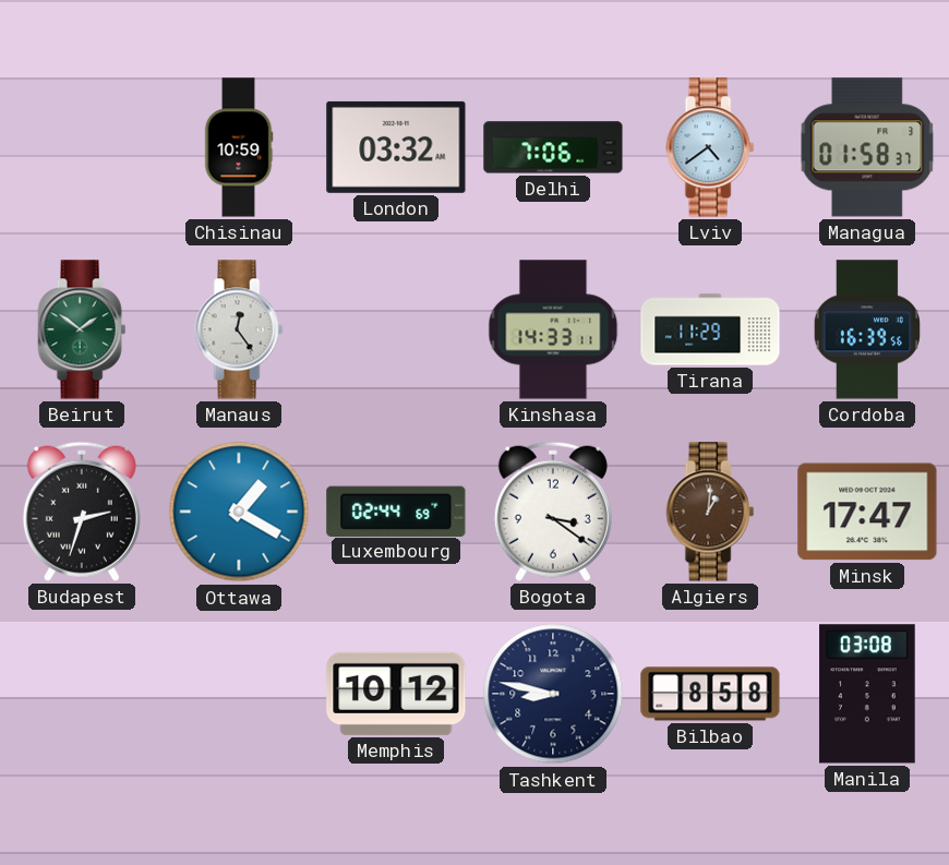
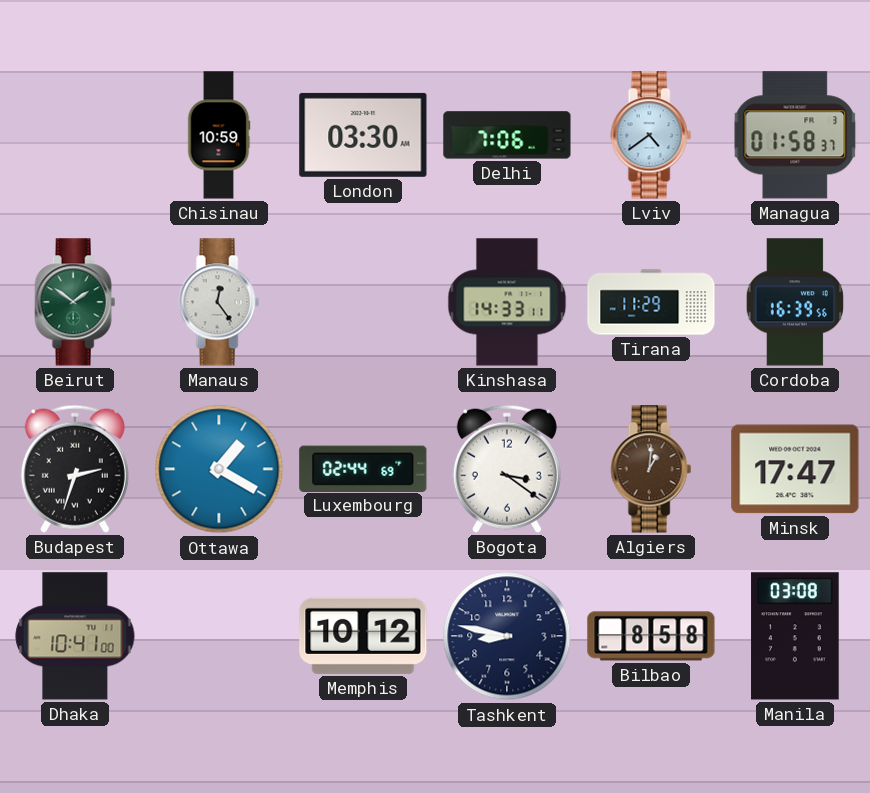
London: 03:32 -> 03:30 (363, 135)
Dhaka: none -> 10:41 (75, 636)
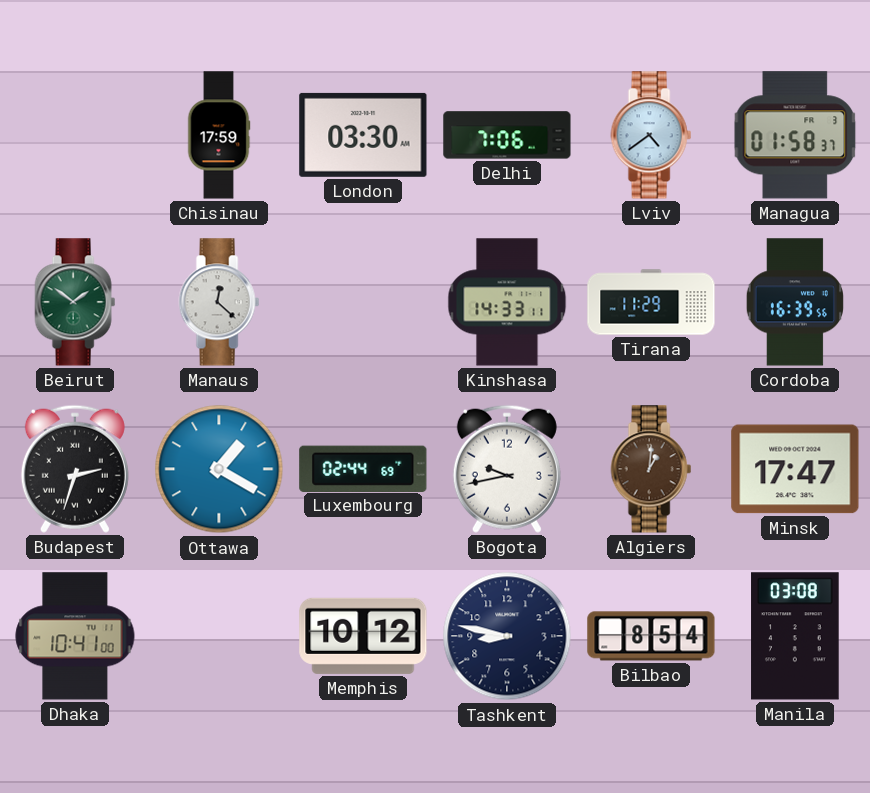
Chisinau: 10:59 -> 17:59 (219, 135)
Manaus: 12:24 -> 12:22 (219, 302)
Bogota: 3:21 -> 9:43 (507, 469)
Bilbao: 8:58 -> 8:54 (651, 636)
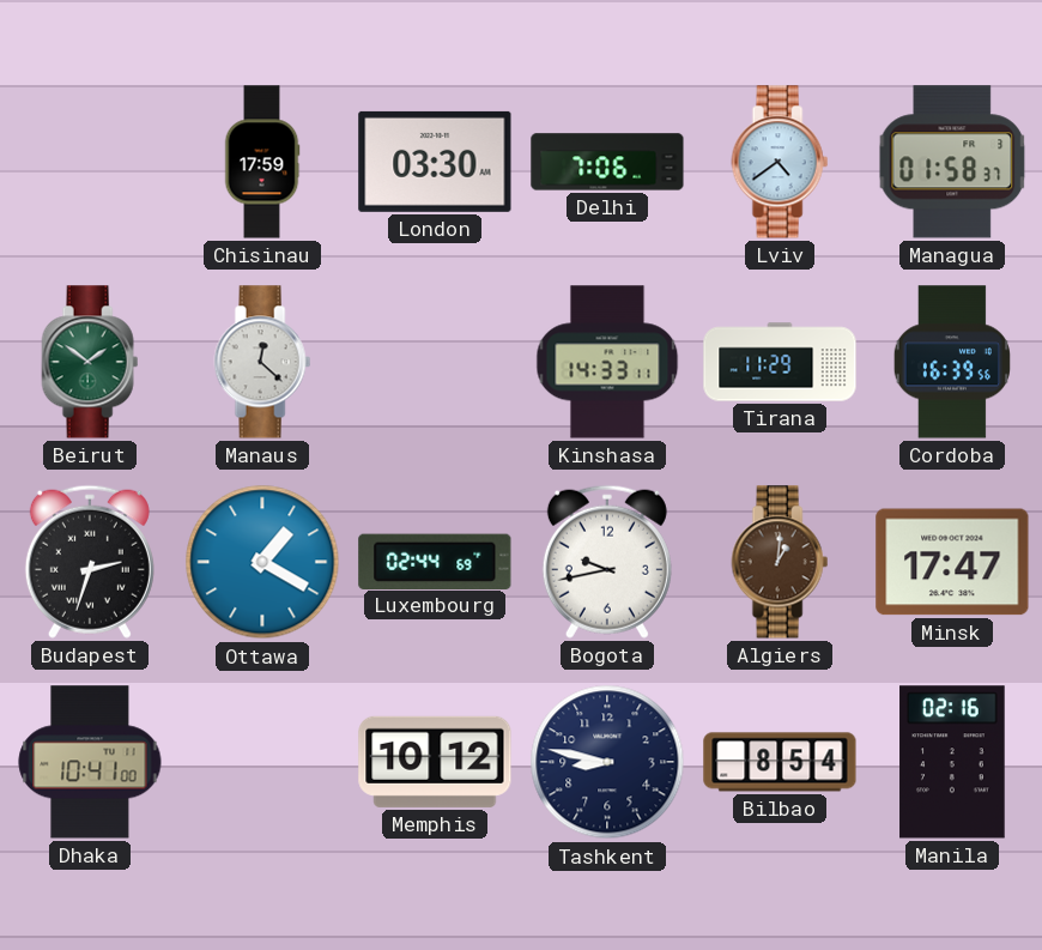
Manila: 03:08 -> 02:16 (952, 762)
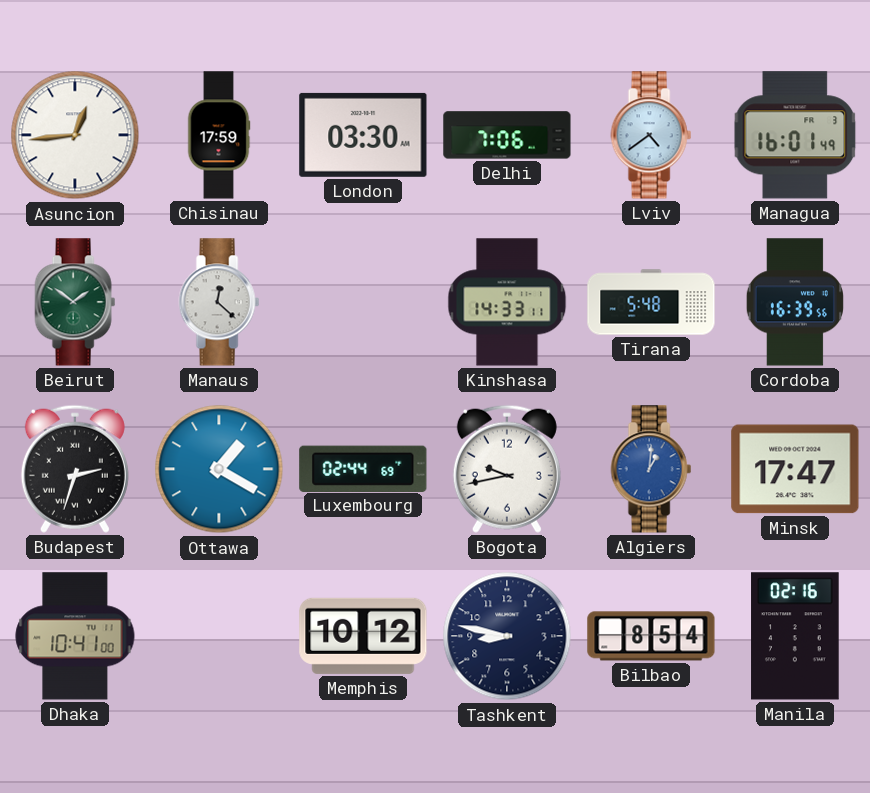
Asuncion: none -> 12:44 (75, 135)
Managua: 01:58 -> 16:01 (795, 135)
Tirana: 11:29 -> 5:48 (651, 302)
Algiers dial: brown -> blue (651, 469)
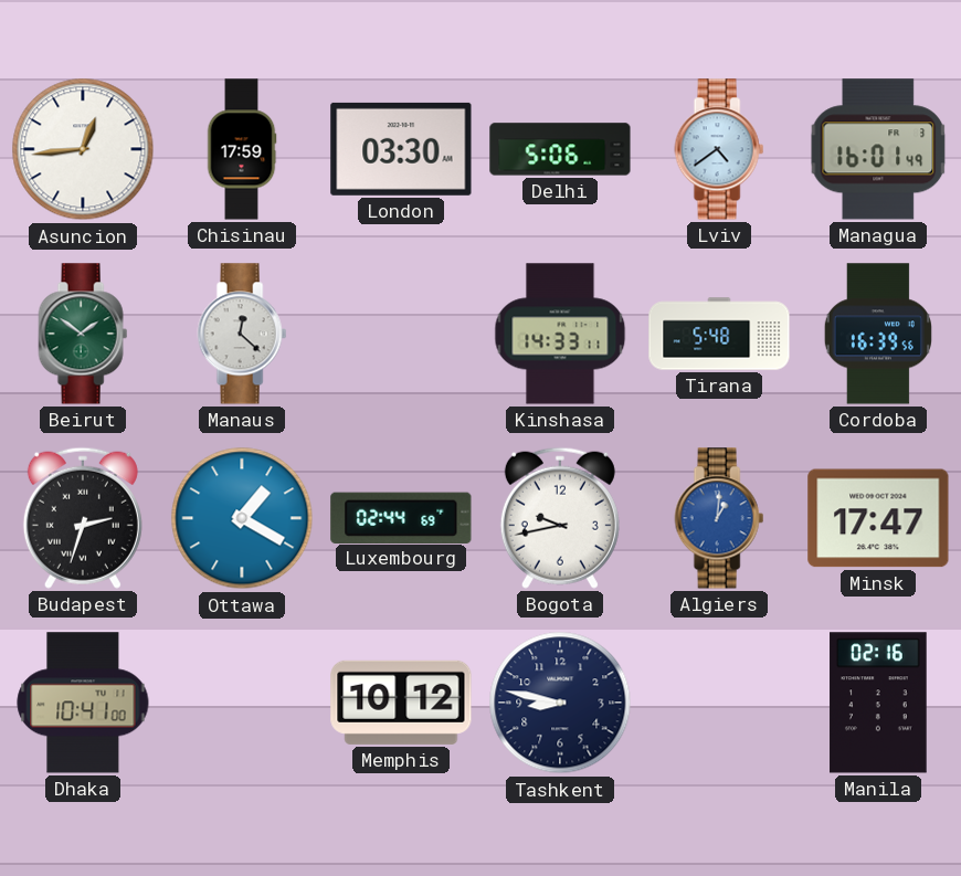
Delhi: 7:06 -> 5:06 (560, 149)
Bilbao: 8:54 -> none (651, 636)
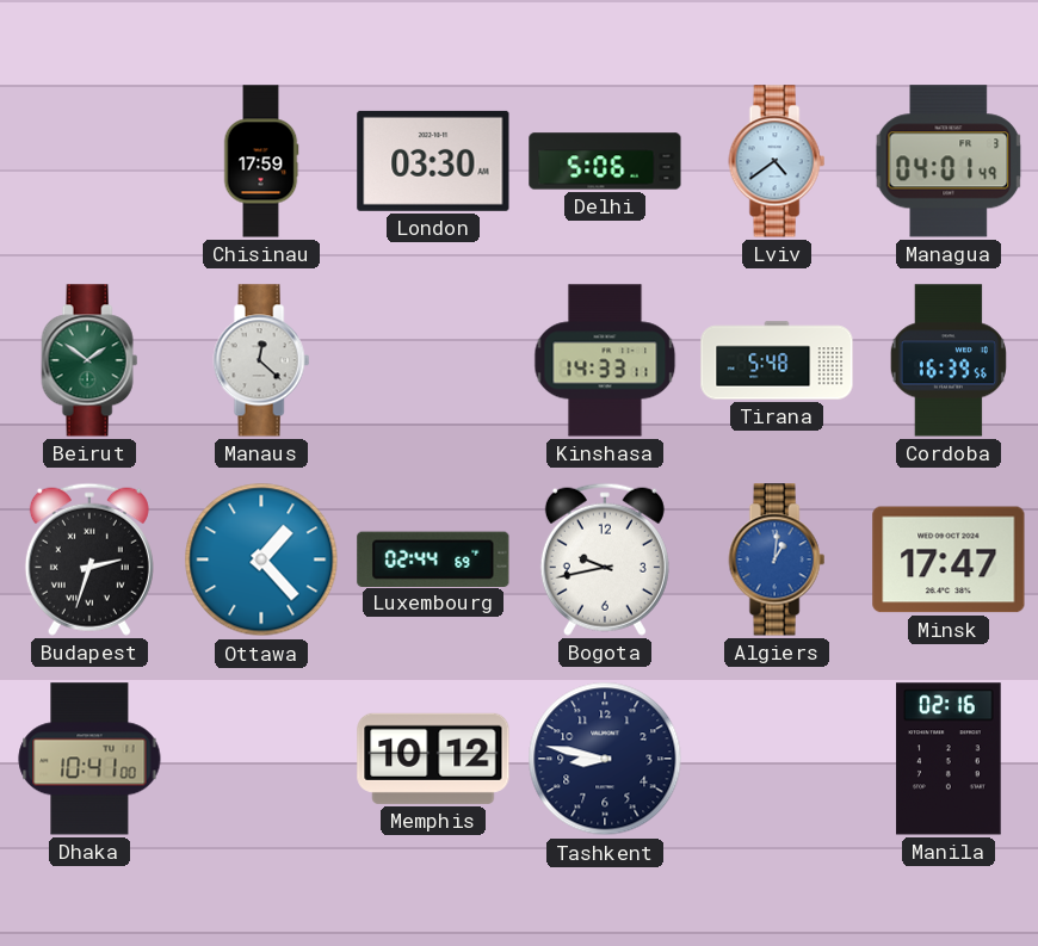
Asuncion: 12:44 -> none (83, 149)
Managua: 16:01 -> 04:01 (949, 161)
Ottawa: 1:20 -> 1:23 (261, 559)
